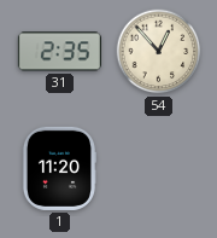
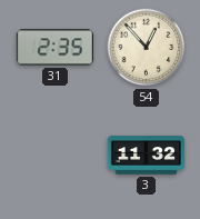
1: 11:20 -> none (59, 168)
3: none -> 11:32 (146, 156)
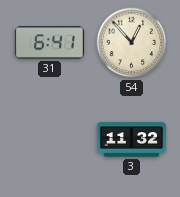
31: 2:35 -> 6:41 (49, 43)
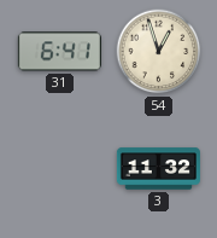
54: 12:53 -> 12:57 (159, 52)
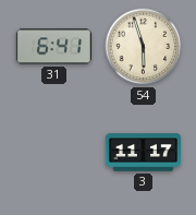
54: 12:57 -> 5:57 (144, 47)
3: 11:32 -> 11:17 (143, 153)
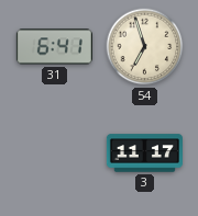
54: 5:57 -> 6:57 (145, 47)
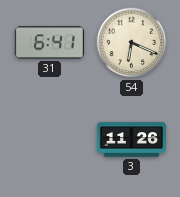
54: 6:57 -> 6:19 (132, 43)
3: 11:17 -> 11:26 (131, 140)
